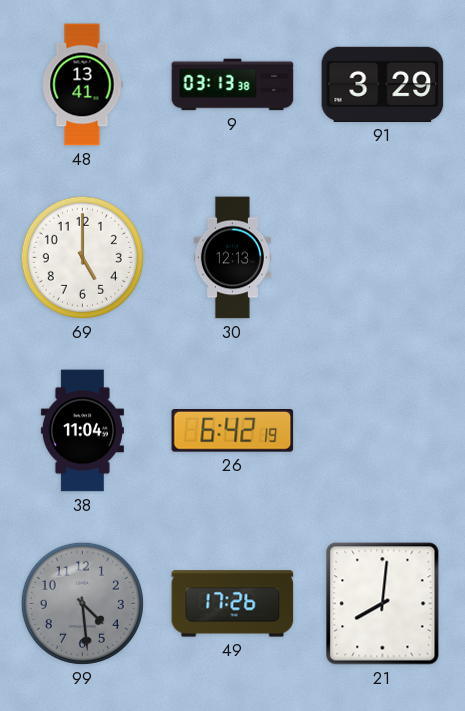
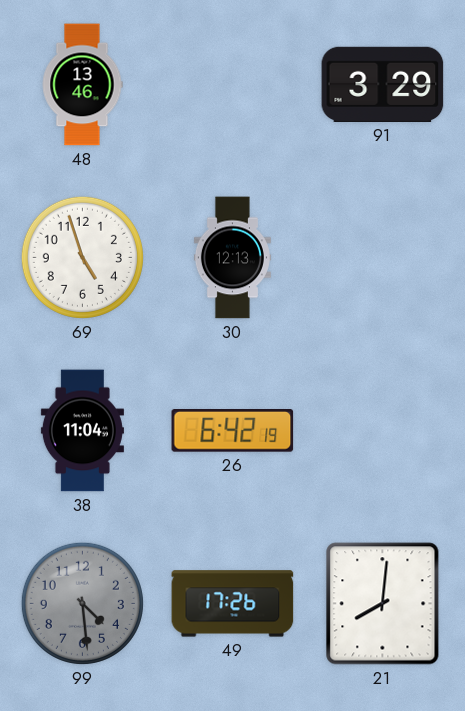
48: 13:41 -> 13:46 (82, 85)
9: 03:13 -> none (233, 85)
69: 5:00 -> 4:57 (82, 257)
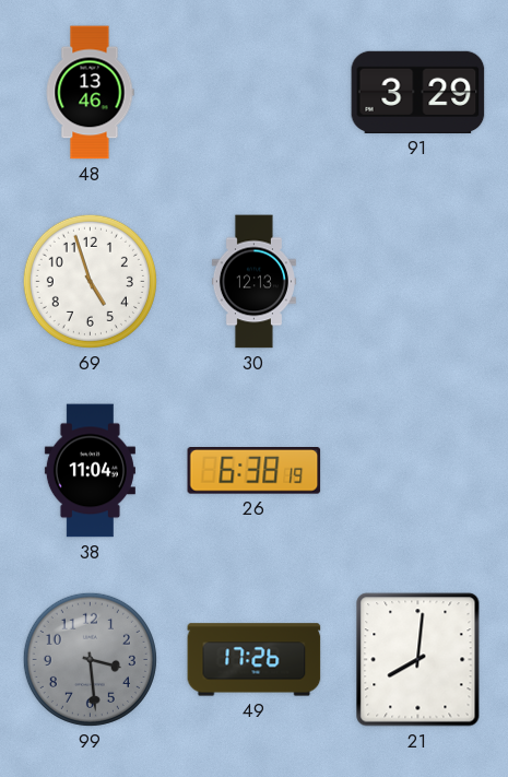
26: 6:42 -> 6:38 (255, 471)
99: 4:29 -> 3:29 (90, 659)
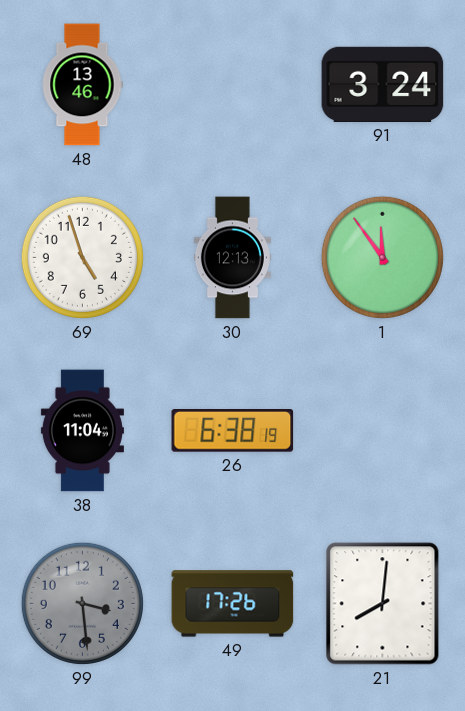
91: 3:29 -> 3:24 (383, 84)
1: none -> 11:54 (382, 257)
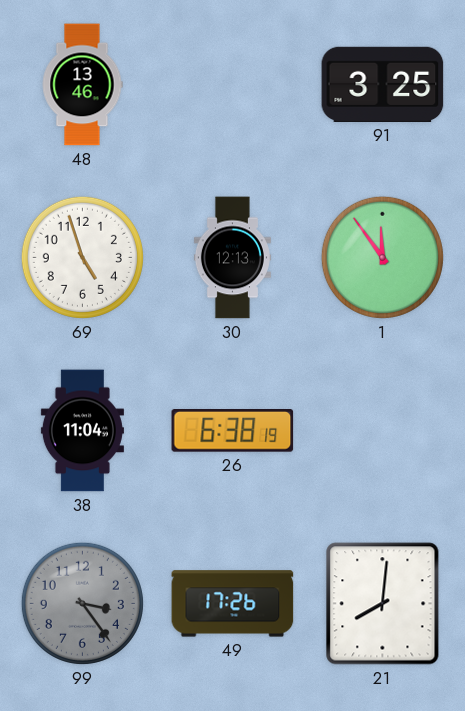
91: 3:24 -> 3:25 (383, 84)
99: 3:29 -> 3:24 (82, 603)
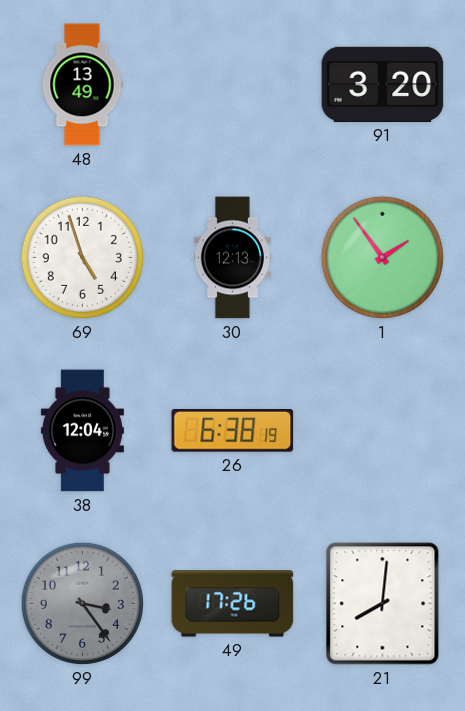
48: 13:46 -> 13:49 (82, 85)
91: 3:25 -> 3:20 (383, 84)
1: 11:54 -> 1:54 (382, 257)
38: 11:04 -> 12:04 (82, 431)
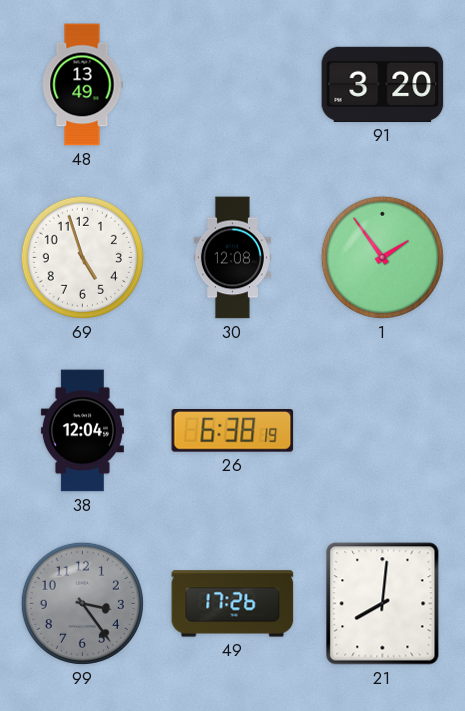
30: 12:13 -> 12:08 (232, 258)
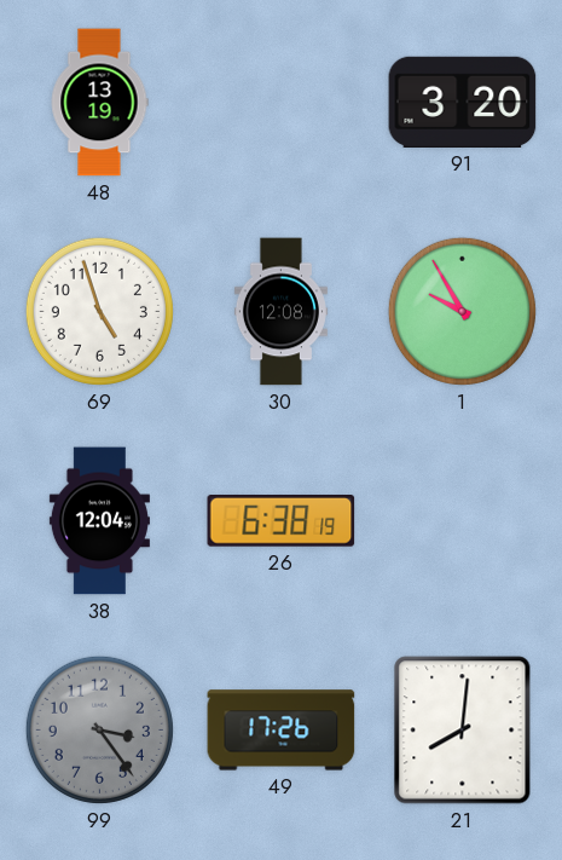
48: 13:49 -> 13:19 (99, 103)
1: 1:54 -> 9:55 (462, 311)
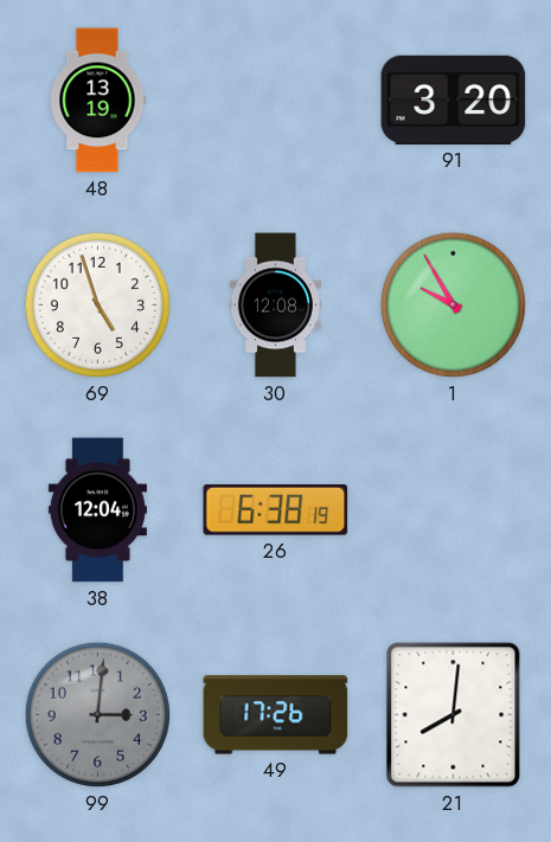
99: 3:24 -> 3:01 (97, 714)
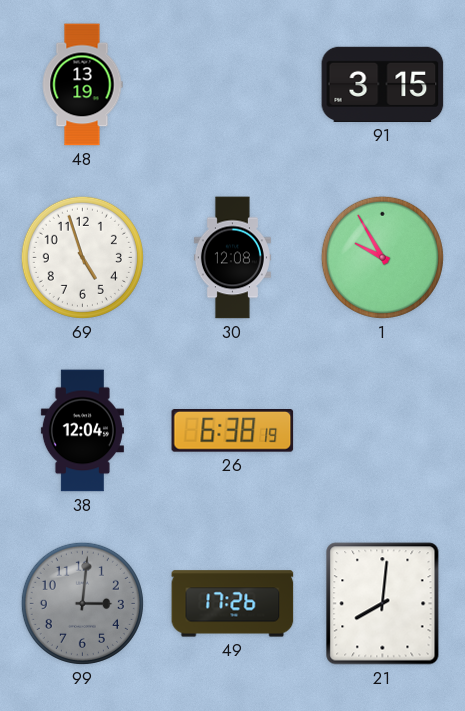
91: 3:20 -> 3:15 (383, 84)
